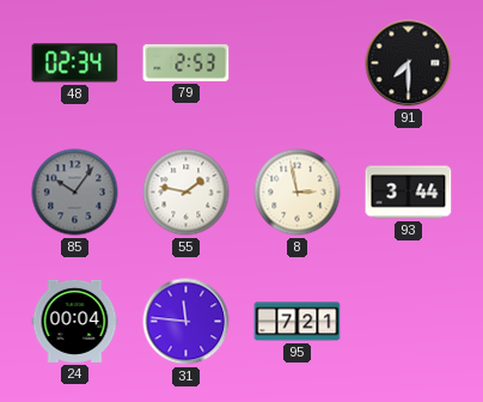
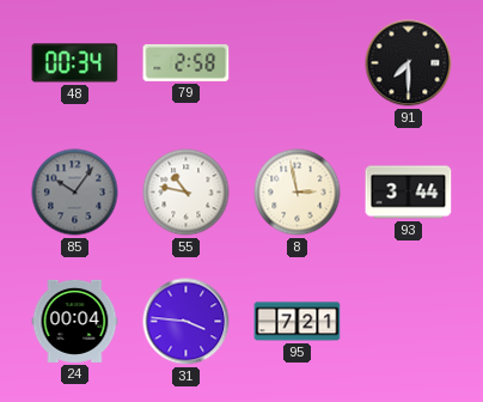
48: 02:34 -> 00:34 (75, 63)
79: 2:53 -> 2:58 (187, 62)
55: 1:47 -> 10:47 (187, 193)
31: 11:46 -> 3:46 (187, 322)
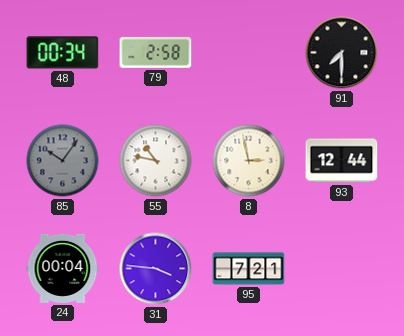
93: 3:44 -> 12:44 (342, 161)
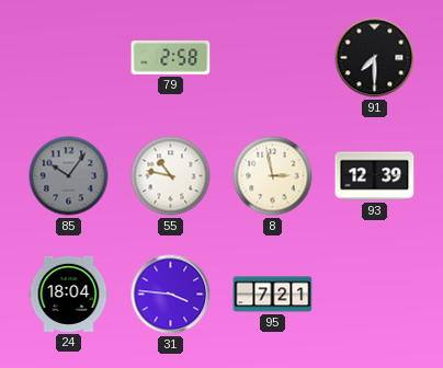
48: 00:34 -> none (63, 53)
93: 12:44 -> 12:39 (375, 176)
24: 00:04 -> 18:04 (69, 294)
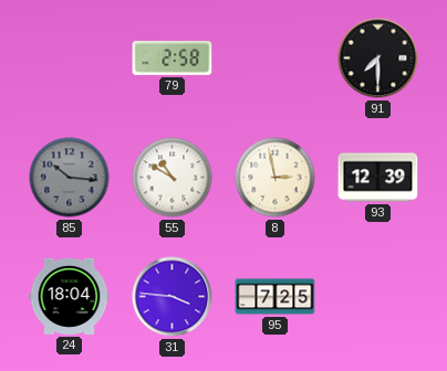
85: 10:06 -> 10:16 (70, 178)
55: 10:47 -> 10:50 (173, 178)
95: 7:21 -> 7:25 (276, 297)
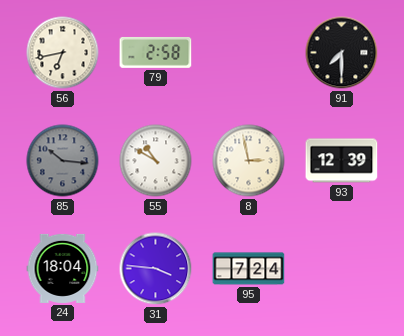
56: none -> 6:43 (63, 53)
95: 7:25 -> 7:24 (249, 269)
